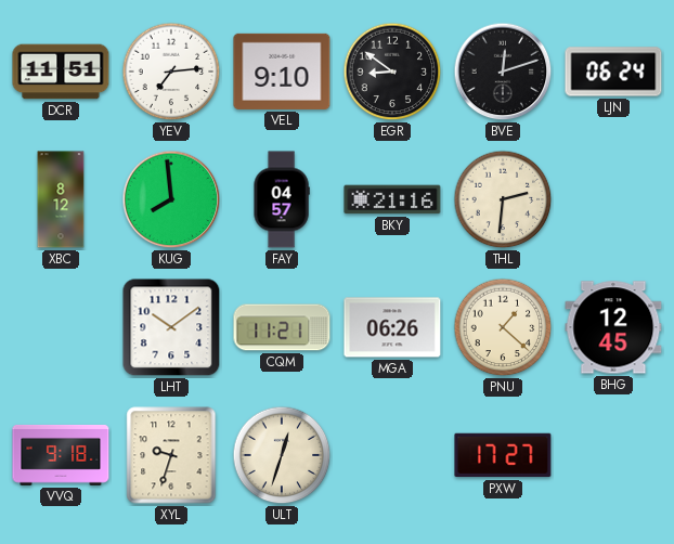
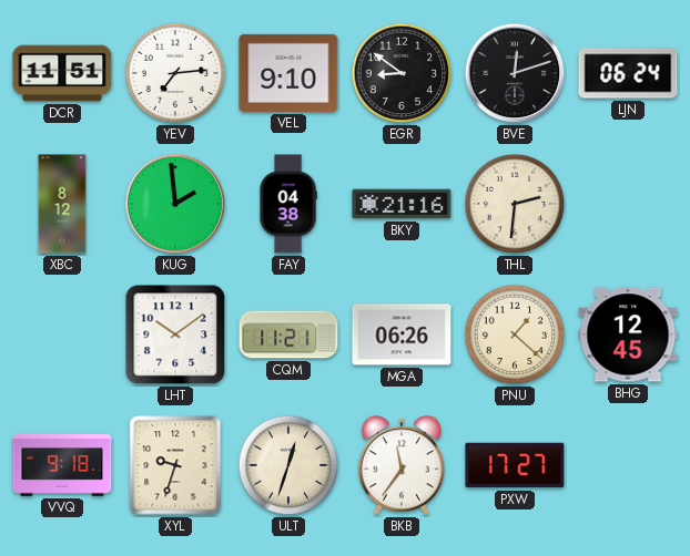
KUG: 7:59 -> 1:59 (175, 204)
FAY: 04:57 -> 04:38 (288, 204)
BKB: none -> 11:36 (402, 465)
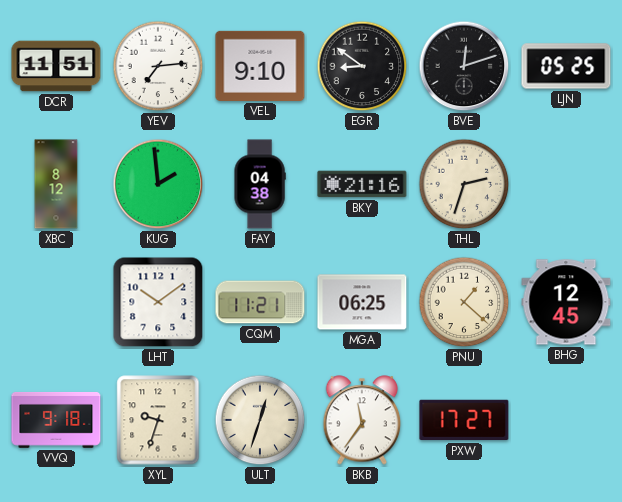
LJN: 06:24 -> 05:25 (566, 66)
THL: 2:31 -> 2:33 (464, 184)
MGA: 06:26 -> 06:25 (362, 302)
